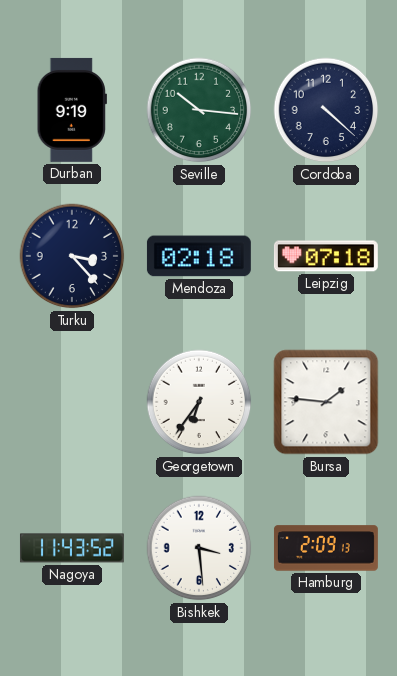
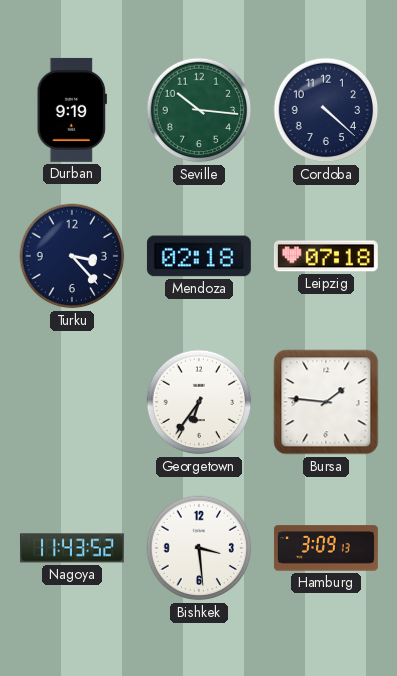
Hamburg: 2:09 -> 3:09 (326, 548)
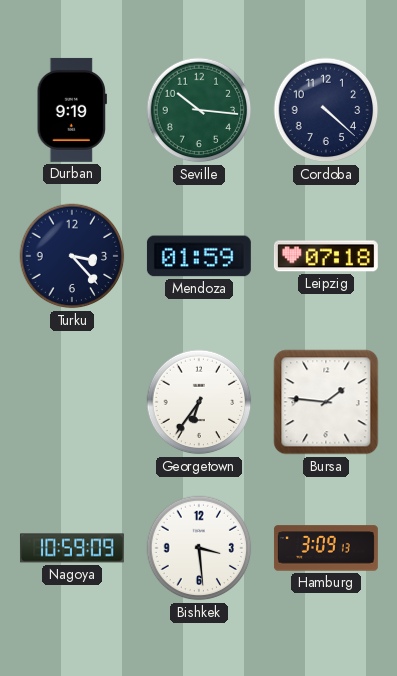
Mendoza: 02:18 -> 01:59 (199, 256)
Nagoya: 11:43 -> 10:59 (72, 548)
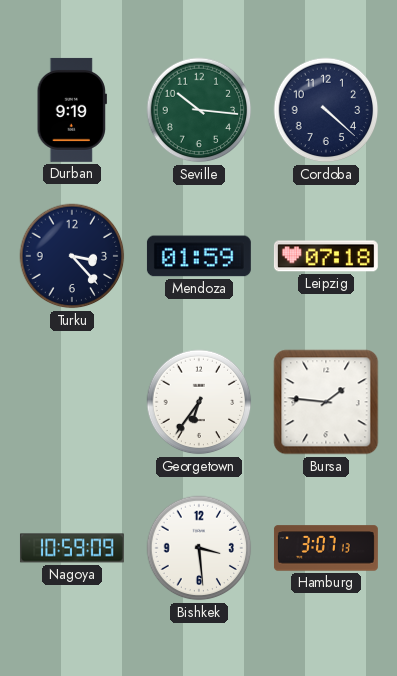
Hamburg: 3:09 -> 3:07 (326, 548)
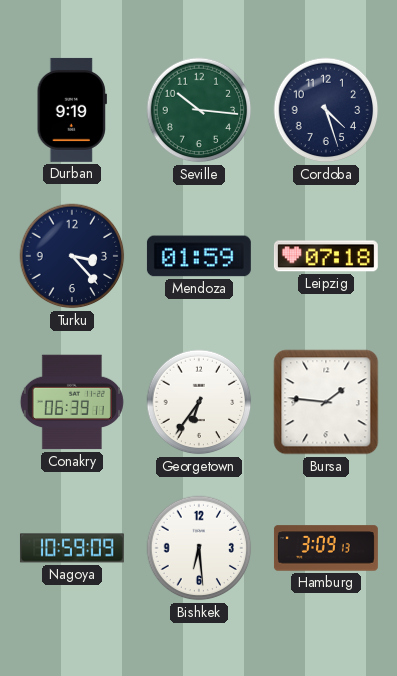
Cordoba: 4:22 -> 4:27 (326, 110)
Conakry: none -> 06:39 (72, 402)
Bishkek: 3:29 -> 6:29 (199, 548)
Hamburg: 3:07 -> 3:09 (326, 548)
